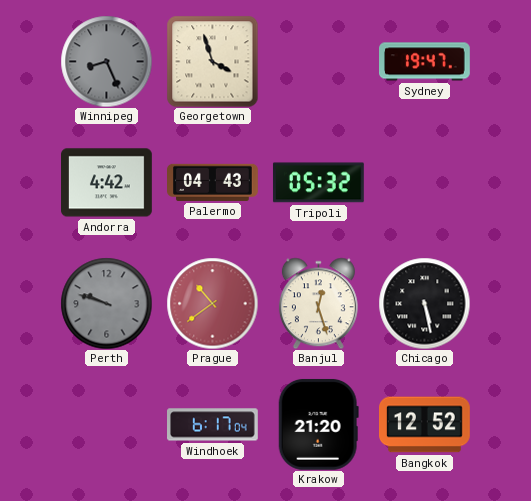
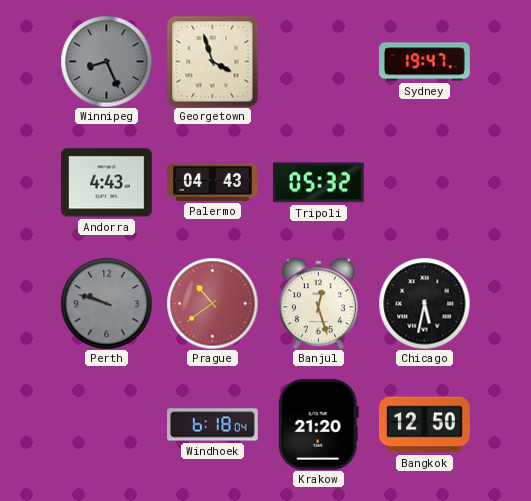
Andorra: 4:42 -> 4:43 (107, 183)
Chicago: 5:28 -> 5:32 (424, 303)
Windhoek: 6:17 -> 6:18 (213, 425)
Bangkok: 12:52 -> 12:50 (425, 425)
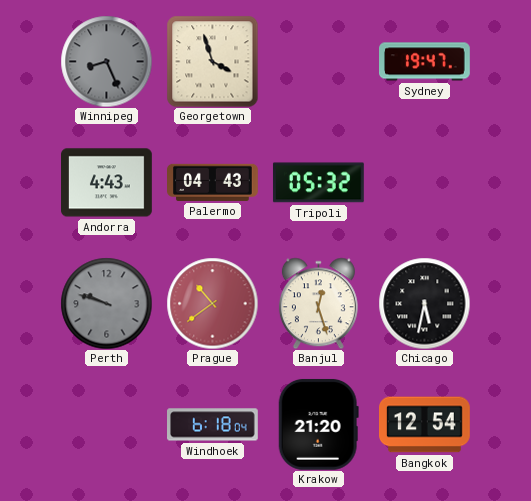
Bangkok: 12:50 -> 12:54 (425, 425)
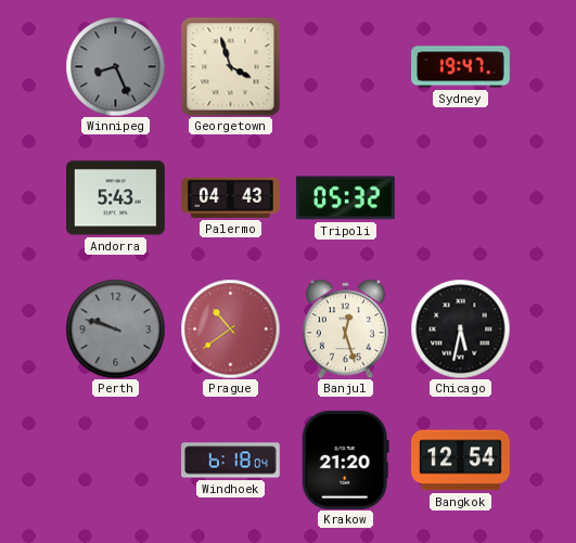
Andorra: 4:43 -> 5:43 (116, 198)
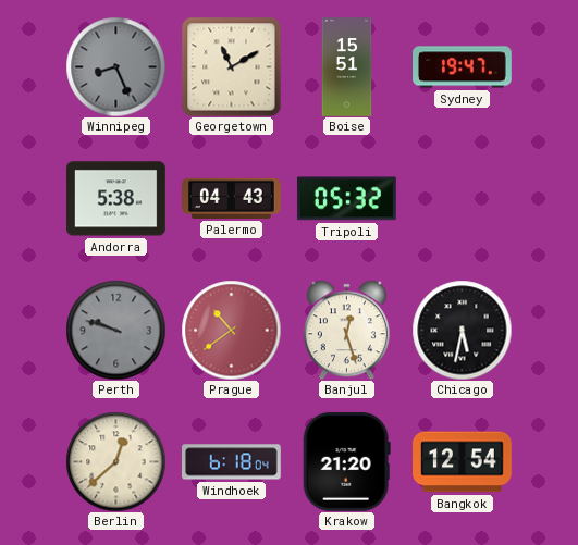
Georgetown: 3:57 -> 11:10 (231, 66)
Boise: none -> 15:51 (347, 67)
Andorra: 5:43 -> 5:38 (116, 199)
Berlin: none -> 12:38 (115, 461)
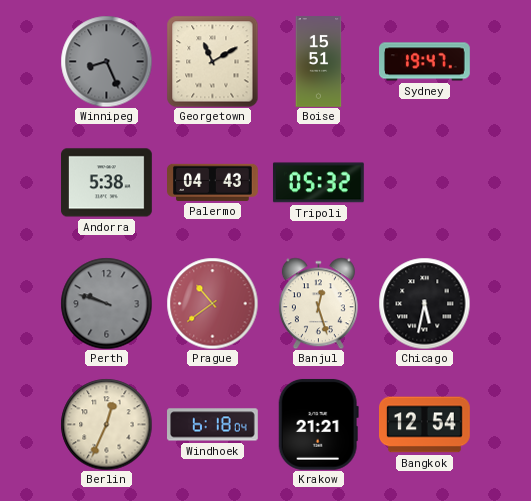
Berlin: 12:38 -> 12:34 (106, 424)
Krakow: 21:20 -> 21:21 (318, 424)
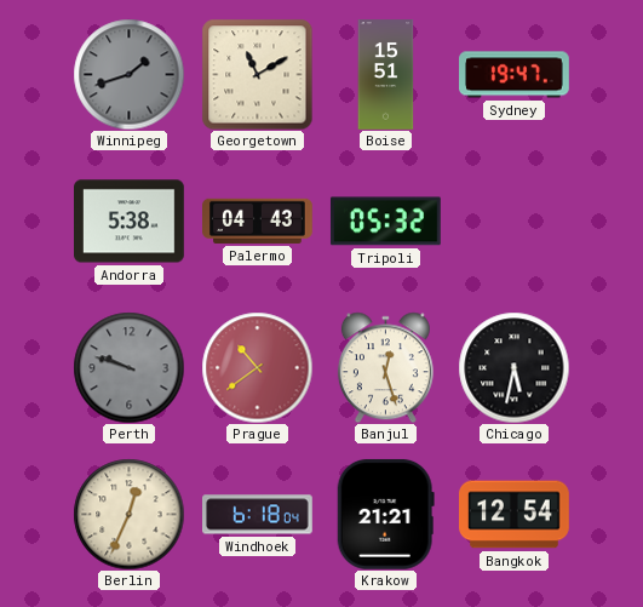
Winnipeg: 8:26 -> 1:42 (128, 74)
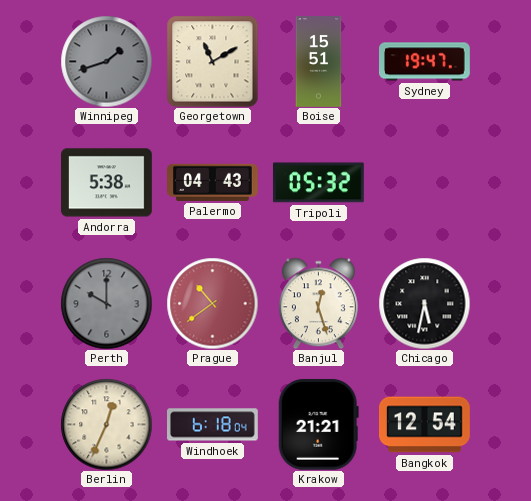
Perth: 9:48 -> 10:00 (106, 303)
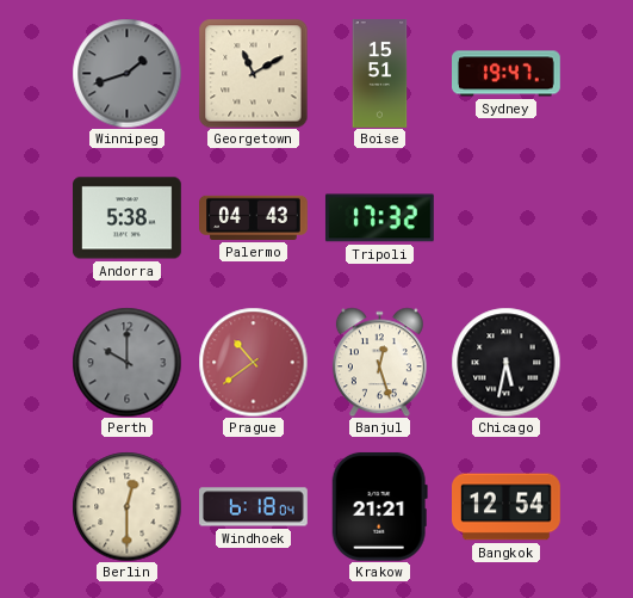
Tripoli: 05:32 -> 17:32 (379, 218)
Berlin: 12:34 -> 12:30 (126, 506)
